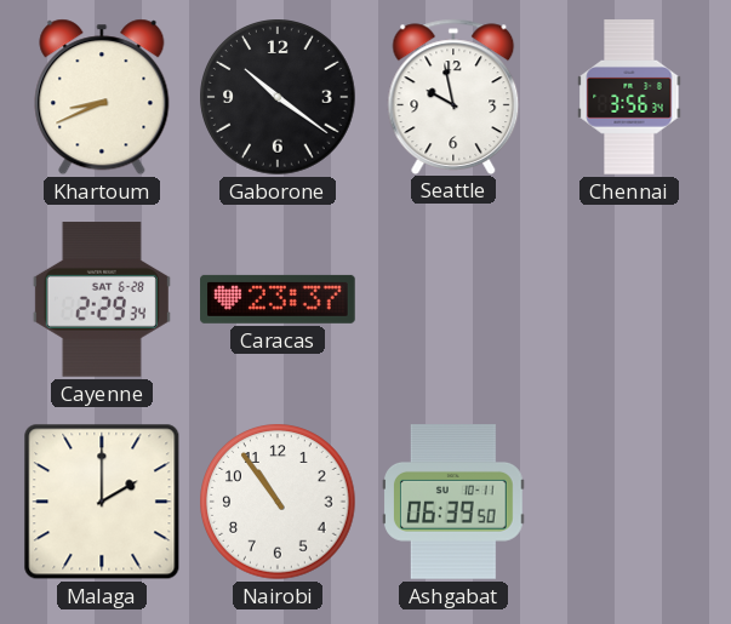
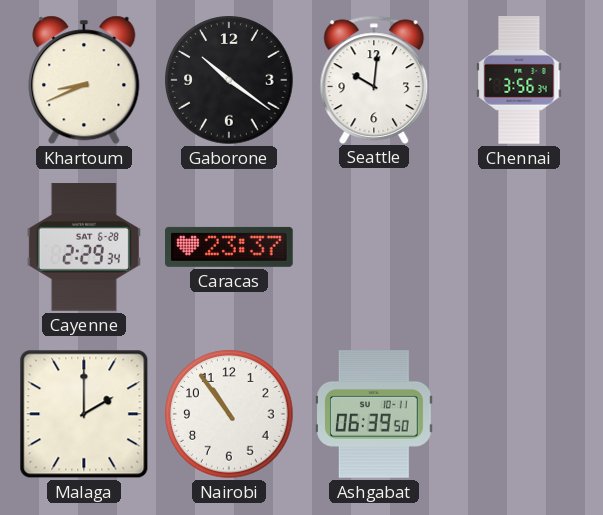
Seattle: 9:58 -> 10:01 (374, 79)
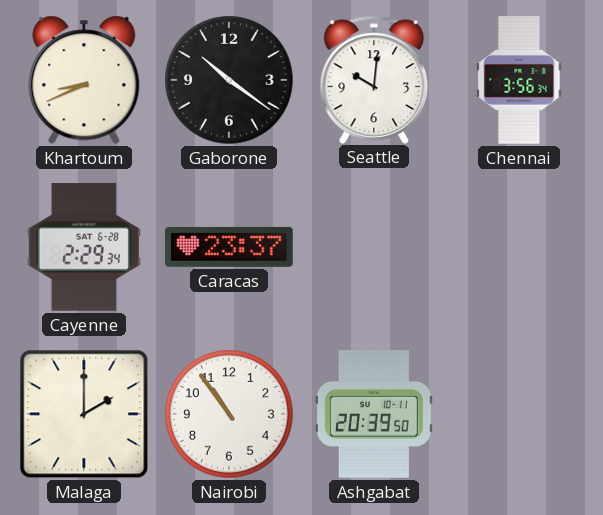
Ashgabat: 06:39 -> 20:39 (375, 414)
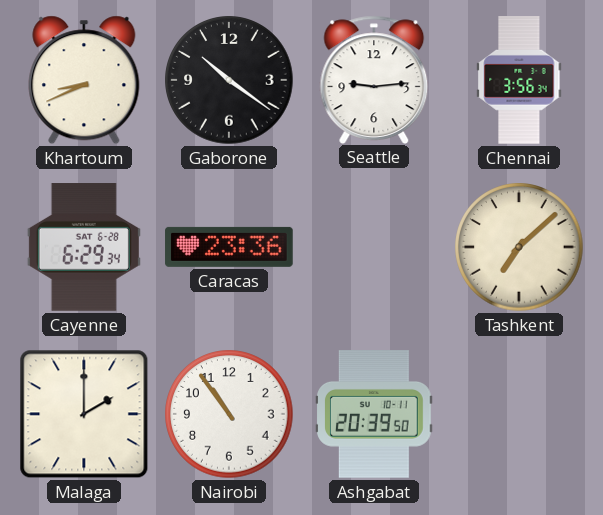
Seattle: 10:01 -> 9:14 (374, 79)
Cayenne: 2:29 -> 6:29 (84, 247)
Caracas: 23:37 -> 23:36 (229, 247)
Tashkent: none -> 7:08 (519, 247)
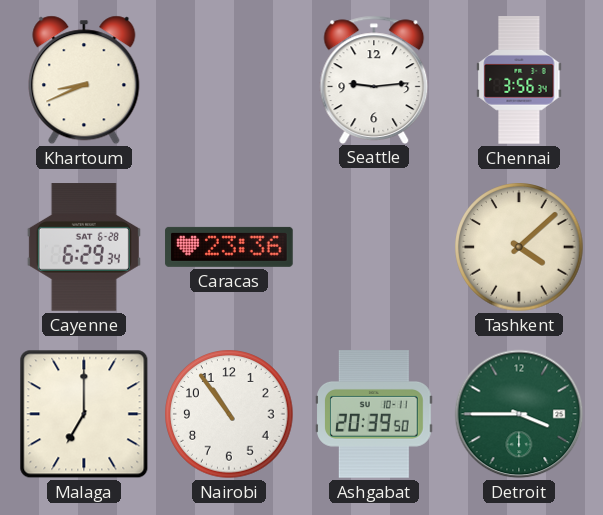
Gaborone: 10:21 -> none (229, 80)
Tashkent: 7:08 -> 4:08 (519, 247)
Malaga: 2:00 -> 7:00 (84, 414)
Detroit: none -> 3:45 (519, 414)
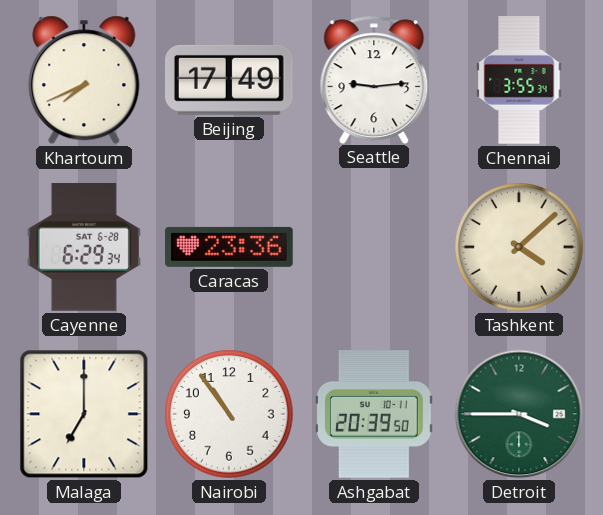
Khartoum: 8:41 -> 7:41 (84, 80)
Beijing: none -> 17:49 (230, 80)
Chennai: 3:56 -> 3:55 (519, 80)
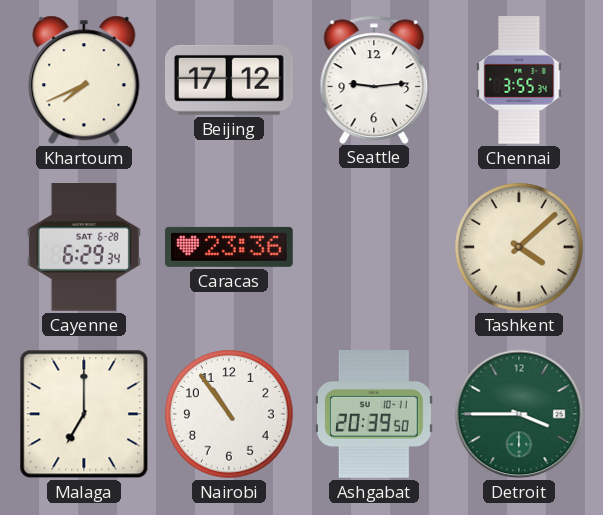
Beijing: 17:49 -> 17:12 (230, 80)
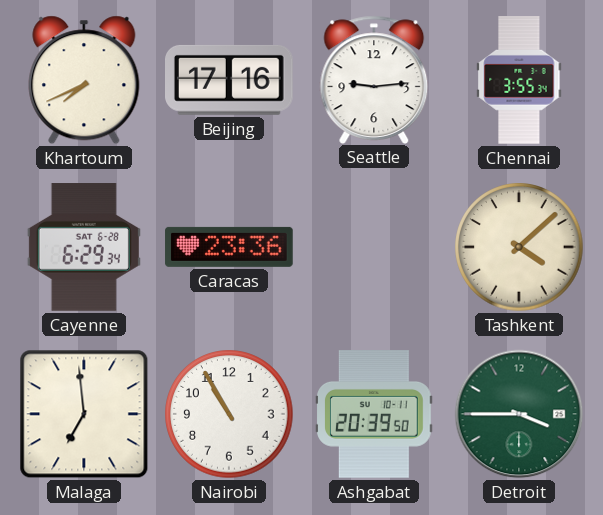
Beijing: 17:12 -> 17:16 (230, 80)
Malaga: 7:00 -> 6:59 (84, 414)
Nairobi: 10:54 -> 10:55 (229, 414)
